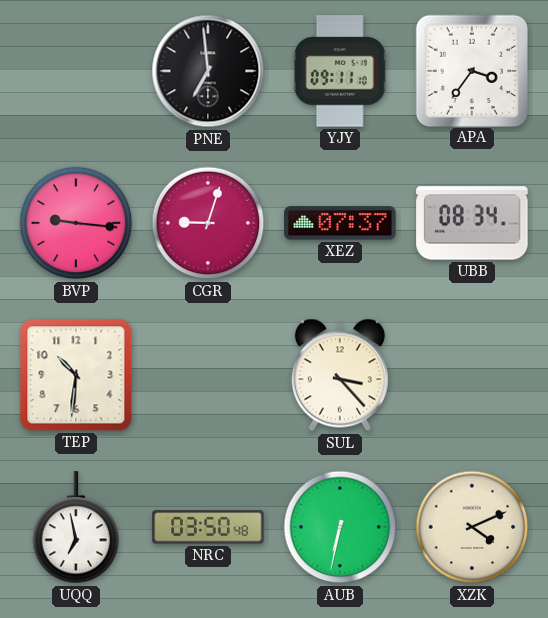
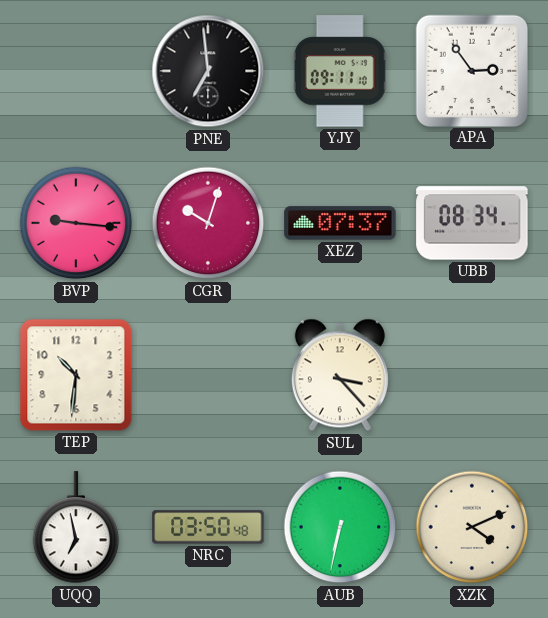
APA: 3:36 -> 2:54 (471, 70)
CGR: 9:03 -> 10:03 (208, 223)
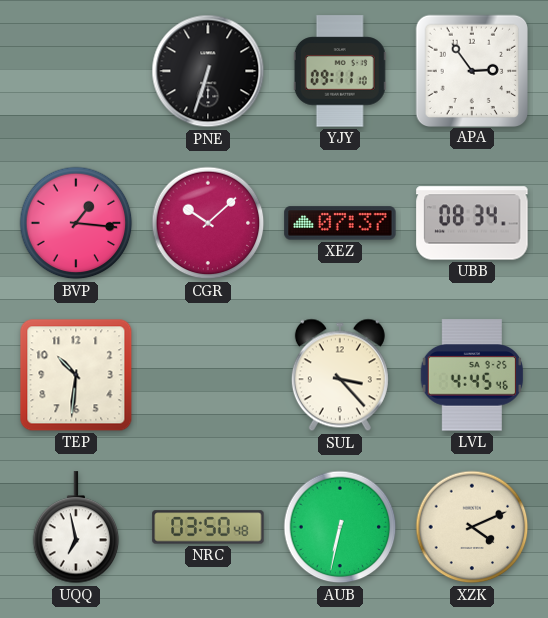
PNE: 6:59 -> 6:33 (208, 71)
BVP: 9:16 -> 1:16 (76, 223)
CGR: 10:03 -> 10:08 (208, 223)
LVL: none -> 4:45 (472, 375)
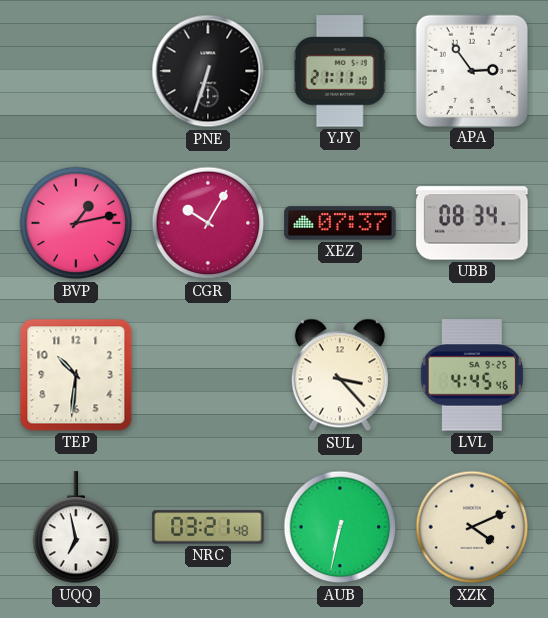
YJY: 09:11 -> 21:11 (340, 71)
BVP: 1:16 -> 1:13 (76, 223)
CGR: 10:08 -> 10:05 (208, 223)
NRC: 03:50 -> 03:21 (208, 527)
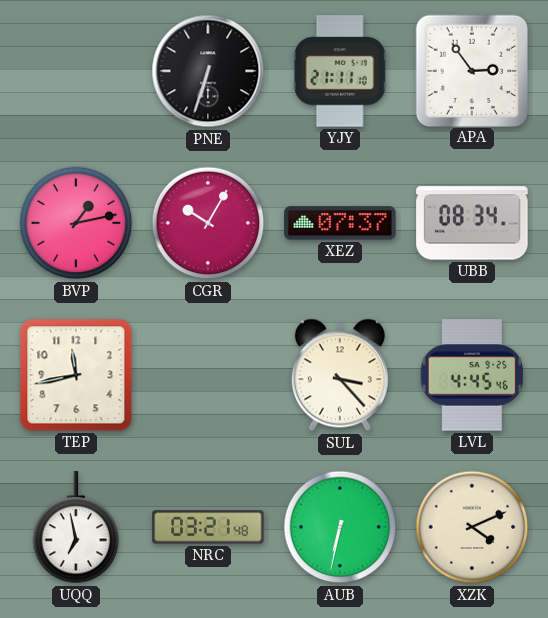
TEP: 10:31 -> 11:43 (76, 375)
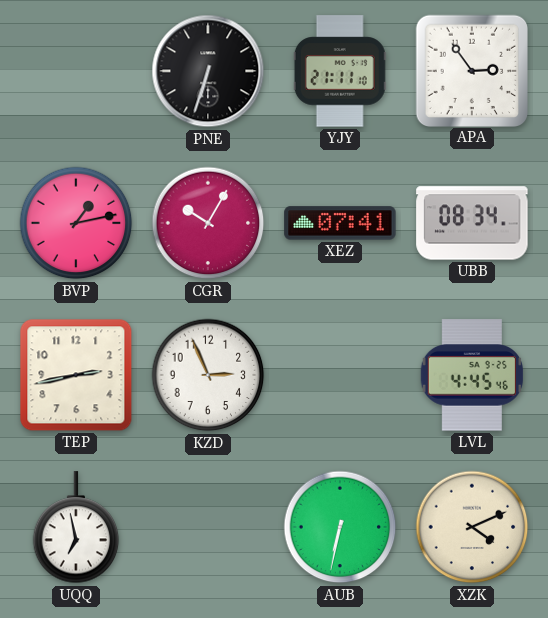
XEZ: 07:37 -> 07:41 (340, 223)
TEP: 11:43 -> 2:43 (76, 375)
KZD: none -> 2:56 (208, 375)
SUL: 3:23 -> none (340, 375)
NRC: 03:21 -> none (208, 527)
